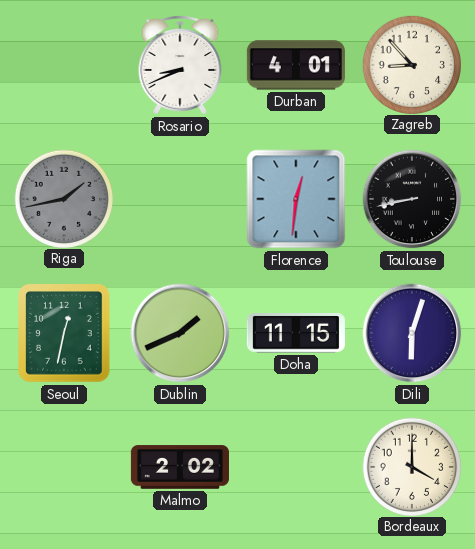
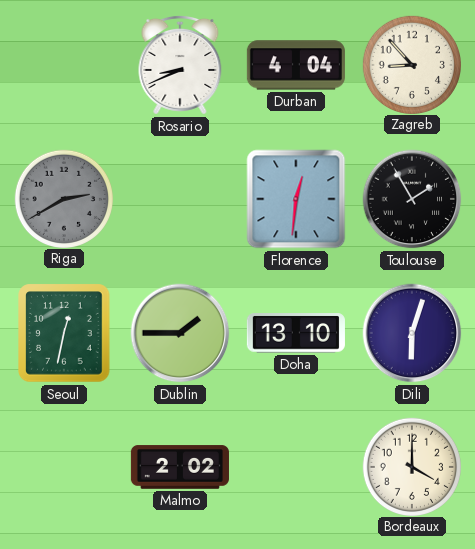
Durban: 4:01 -> 4:04 (296, 65)
Riga: 1:43 -> 2:40 (63, 198)
Toulouse: 8:43 -> 1:55 (412, 199)
Dublin: 1:41 -> 1:45 (180, 333)
Doha: 11:15 -> 13:10 (296, 333)
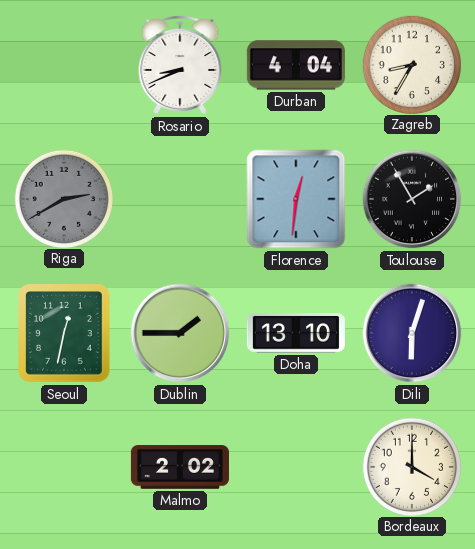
Zagreb: 8:53 -> 8:35 (411, 64)
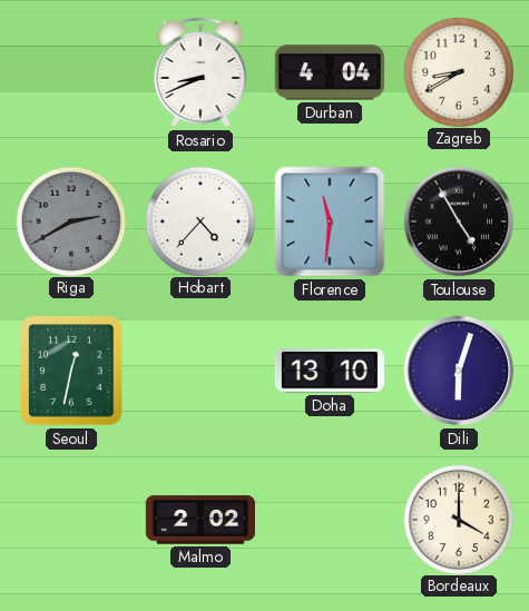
Zagreb: 8:35 -> 8:40 (458, 71)
Hobart: none -> 4:37 (199, 220)
Florence: 12:31 -> 11:31 (330, 221)
Toulouse: 1:55 -> 4:55 (459, 221)
Dublin: 1:45 -> none (180, 333)
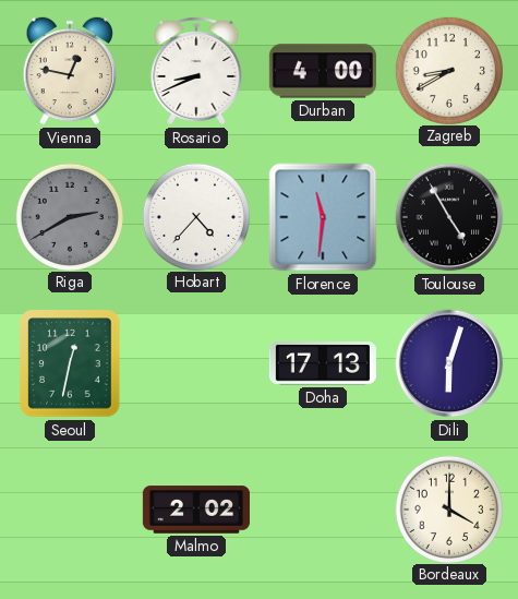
Vienna: none -> 12:47 (70, 71)
Durban: 4:04 -> 4:00 (323, 71)
Doha: 13:10 -> 17:13 (323, 363)
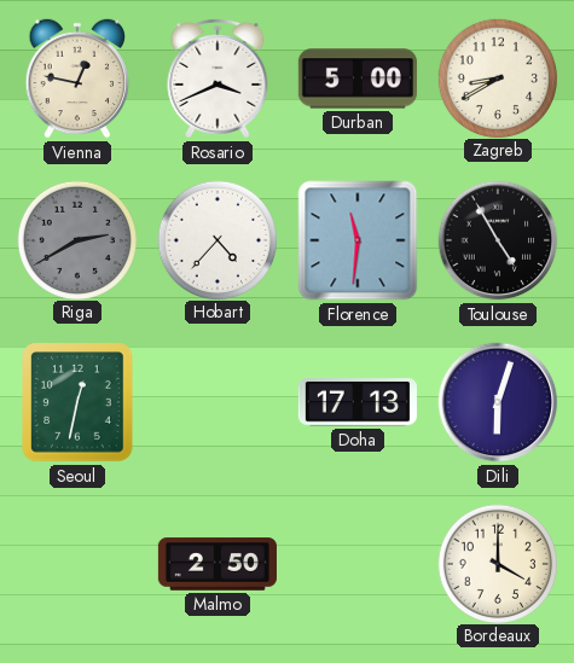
Rosario: 8:41 -> 3:41 (218, 78)
Durban: 4:00 -> 5:00 (358, 78)
Malmo: 2:02 -> 2:50 (218, 564)
